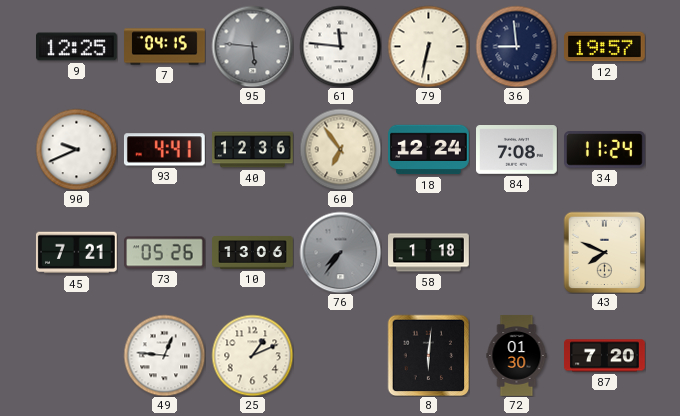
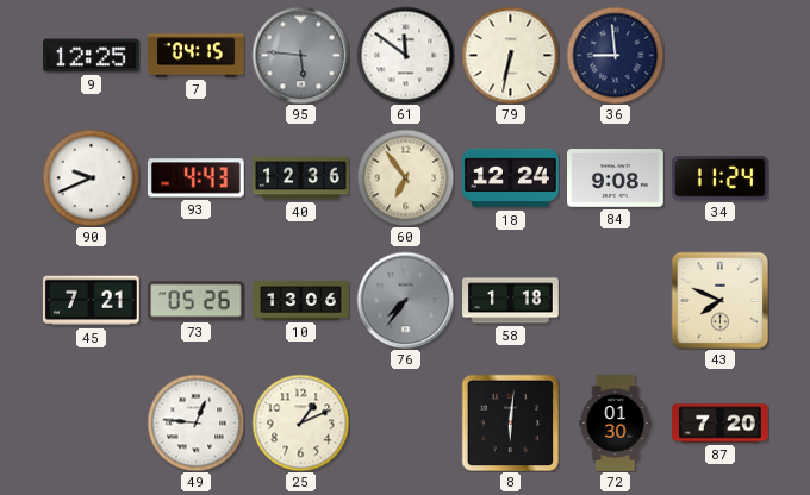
61: 11:46 -> 11:51 (405, 55)
12: 19:57 -> none (605, 47)
93: 4:41 -> 4:43 (195, 178)
84: 7:08 -> 9:08 (616, 178)
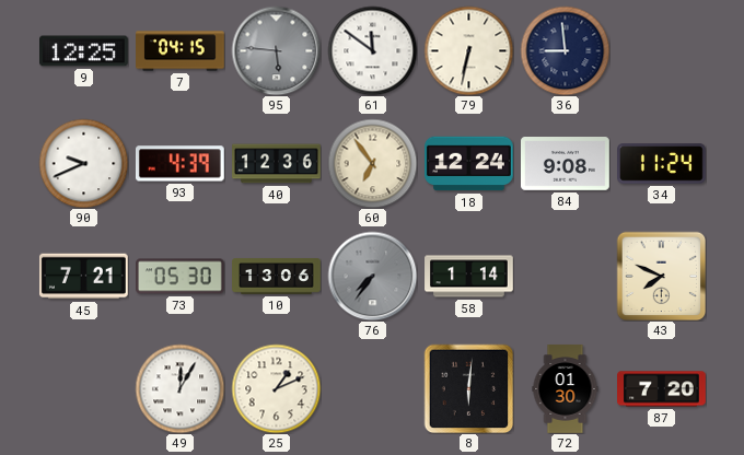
93: 4:43 -> 4:39 (179, 164)
73: 05:26 -> 05:30 (181, 277)
58: 1:18 -> 1:14 (469, 277)
49: 12:46 -> 12:05 (179, 388)
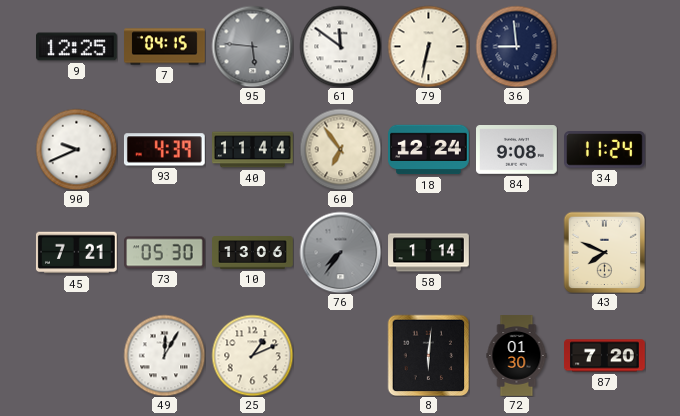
40: 12:36 -> 11:44 (253, 150)
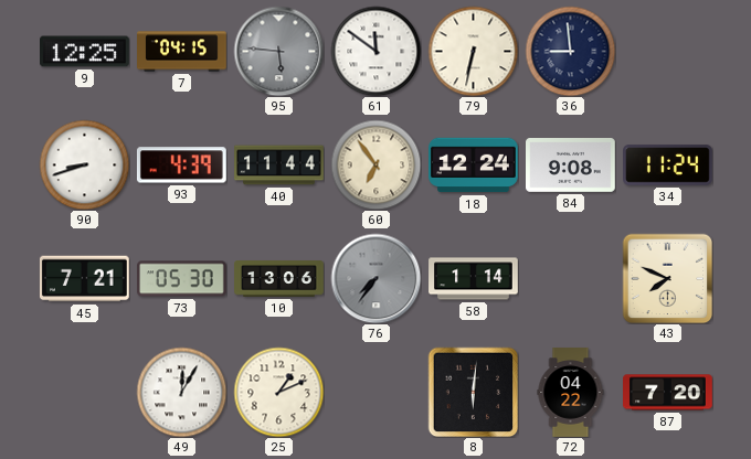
90: 9:41 -> 8:42 (84, 164)
72: 01:30 -> 04:22 (571, 393)
